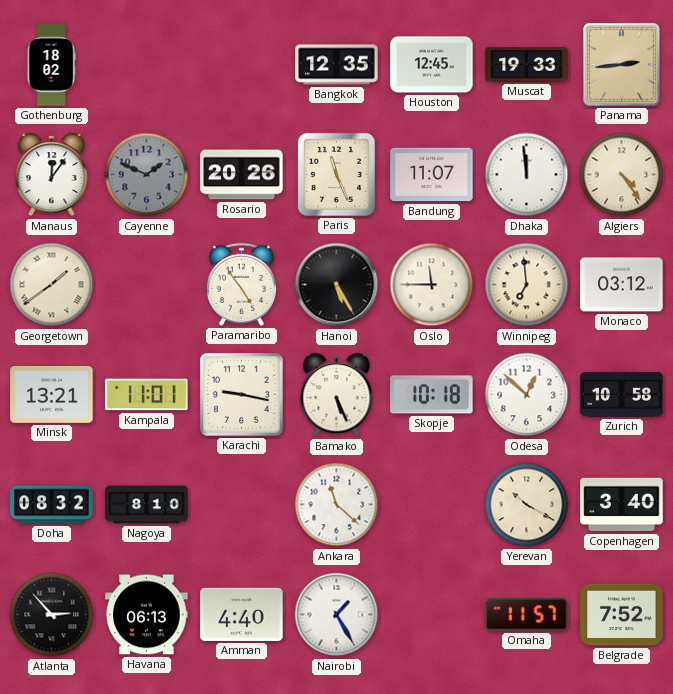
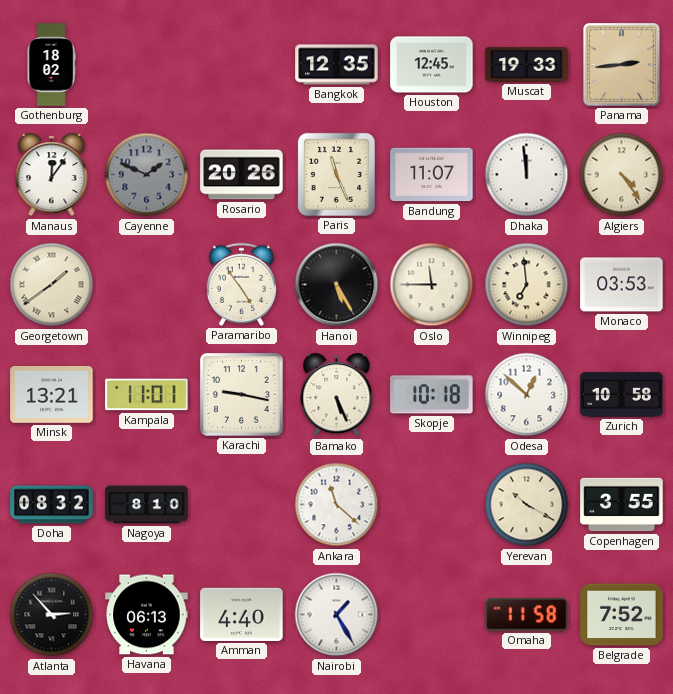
Monaco: 03:12 -> 03:53 (622, 285)
Copenhagen: 3:40 -> 3:55 (622, 505)
Omaha: 11:57 -> 11:58 (527, 615)
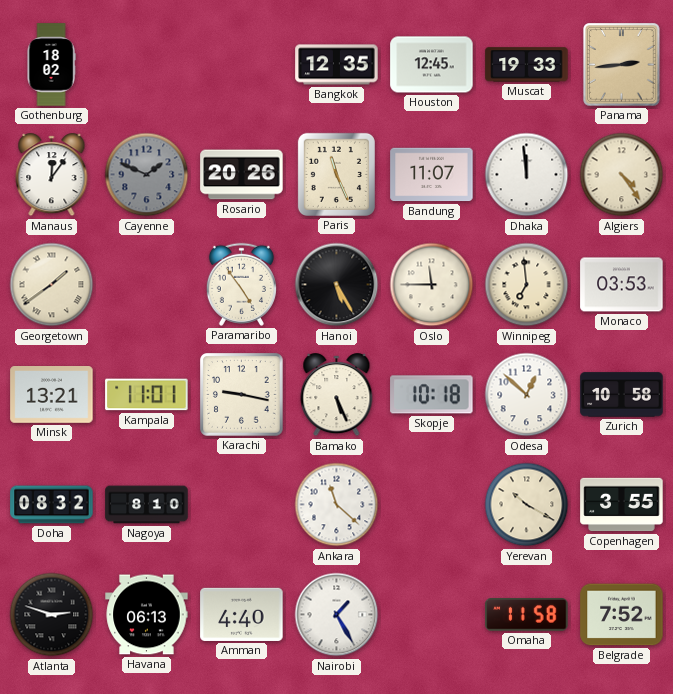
Atlanta: 2:53 -> 2:48 (52, 615)
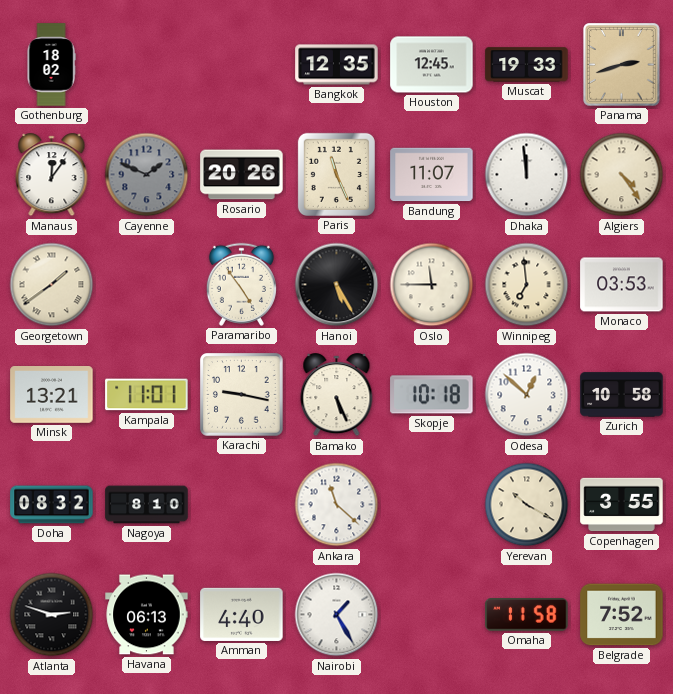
Panama: 2:44 -> 2:42 (622, 65)
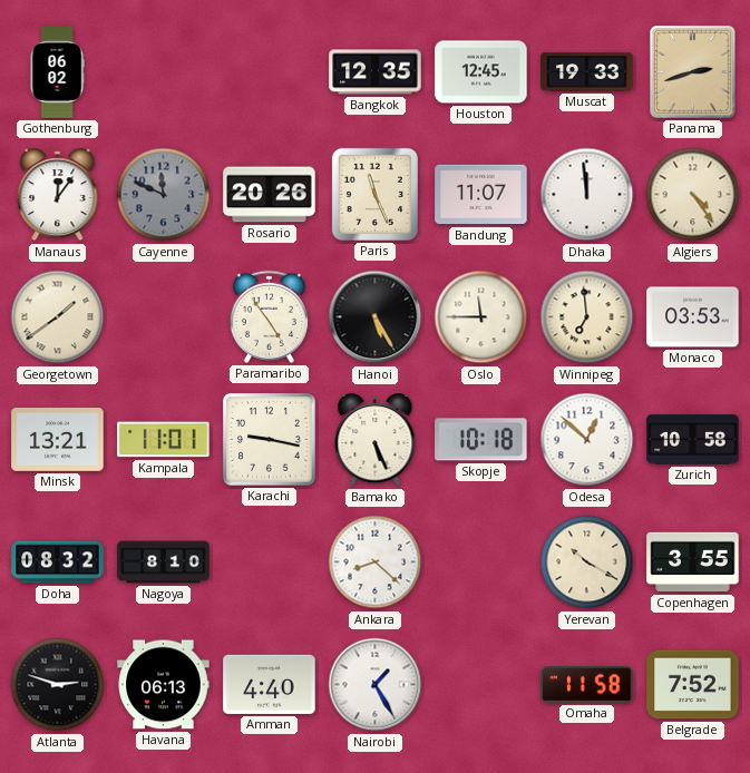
Gothenburg: 18:02 -> 06:02 (57, 72)
Cayenne: 1:49 -> 11:49 (164, 195)
Ankara: 11:22 -> 8:22 (376, 562)
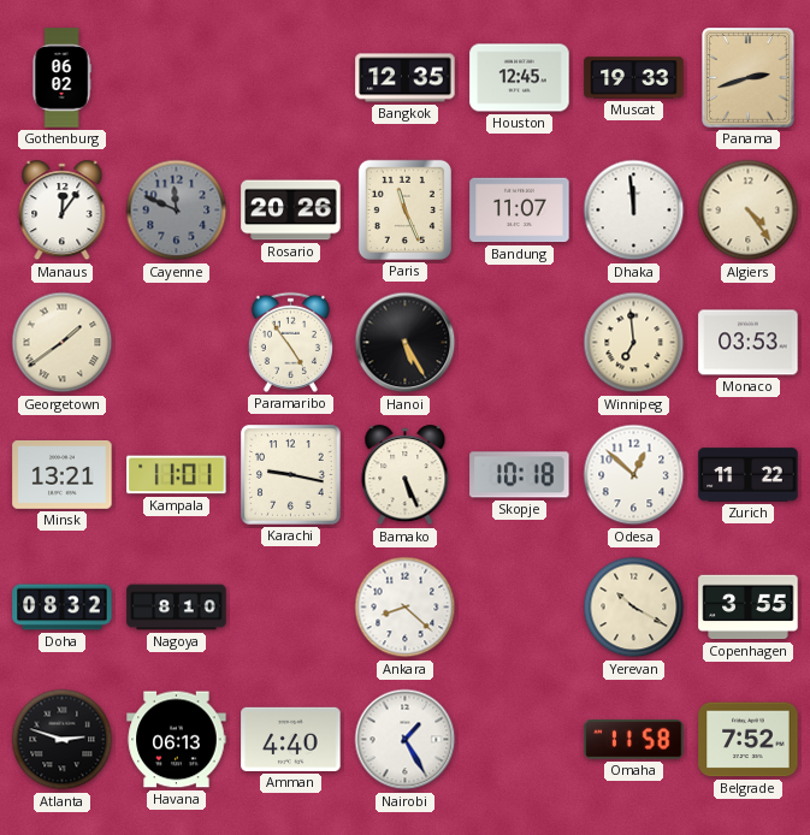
Oslo: 11:45 -> none (481, 317)
Zurich: 10:58 -> 11:22 (749, 475)
